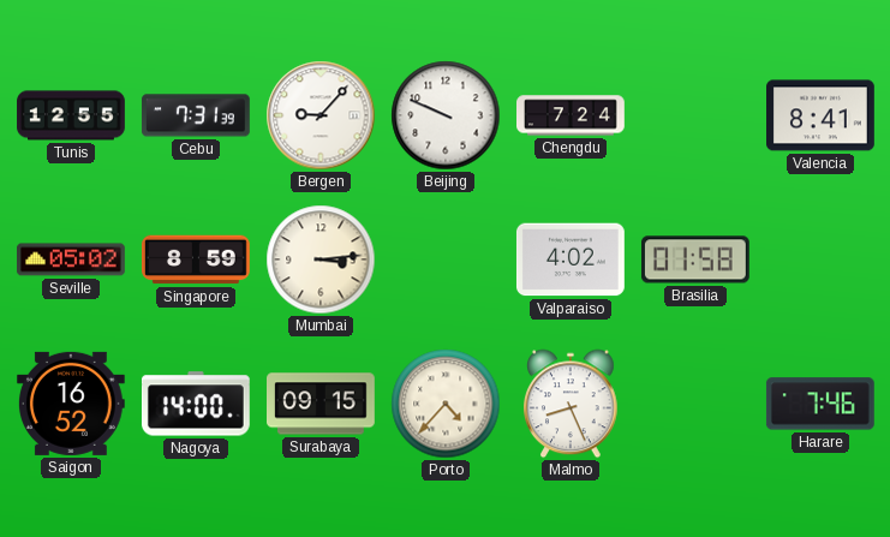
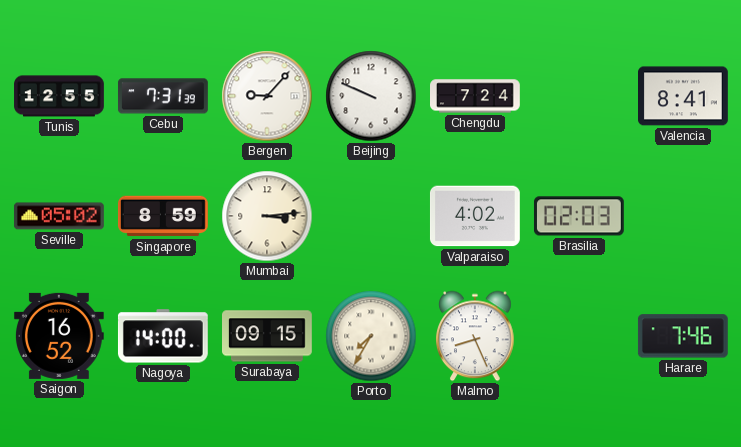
Brasilia: 01:58 -> 02:03 (579, 216)
Porto: 4:37 -> 7:35 (371, 336)
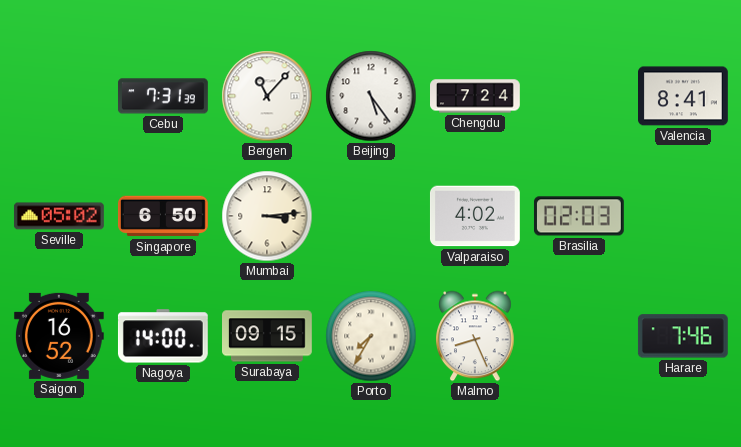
Tunis: 12:55 -> none (59, 96)
Bergen: 9:07 -> 11:07 (267, 96)
Beijing: 9:49 -> 5:24 (371, 96)
Singapore: 8:59 -> 6:50 (164, 216)
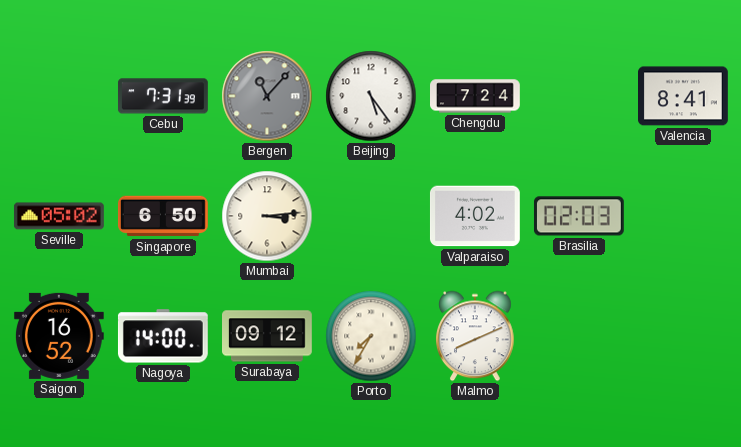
Bergen dial: white -> grey (267, 96)
Surabaya: 09:15 -> 09:12 (268, 336)
Malmo: 8:26 -> 8:11 (476, 336)
Harare: 7:46 -> none (683, 336)
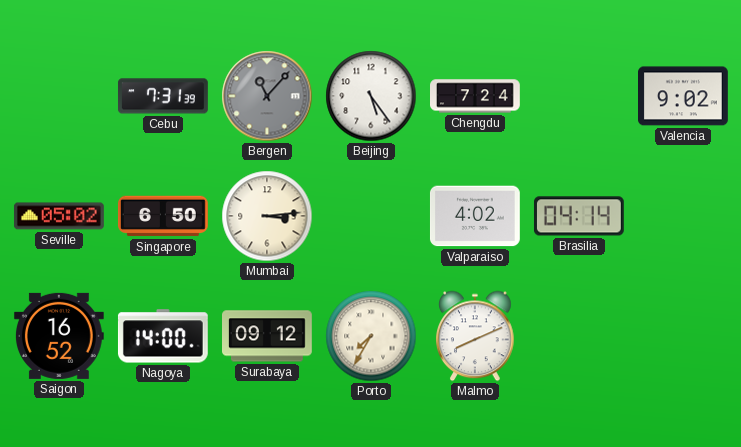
Valencia: 8:41 -> 9:02 (684, 96)
Brasilia: 02:03 -> 04:14 (579, 216)
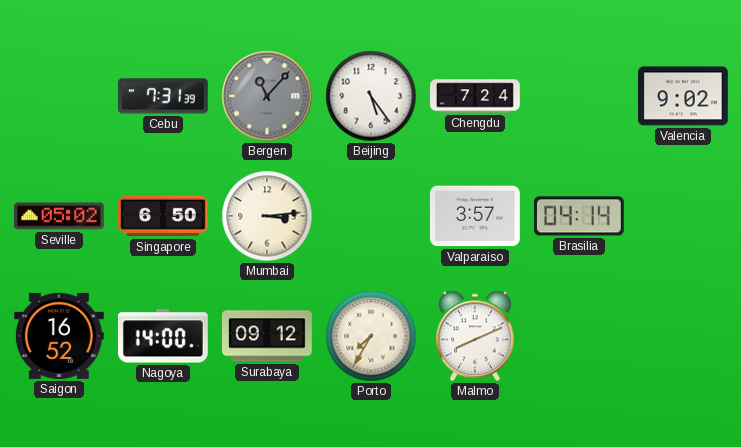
Valparaiso: 4:02 -> 3:57 (475, 216)
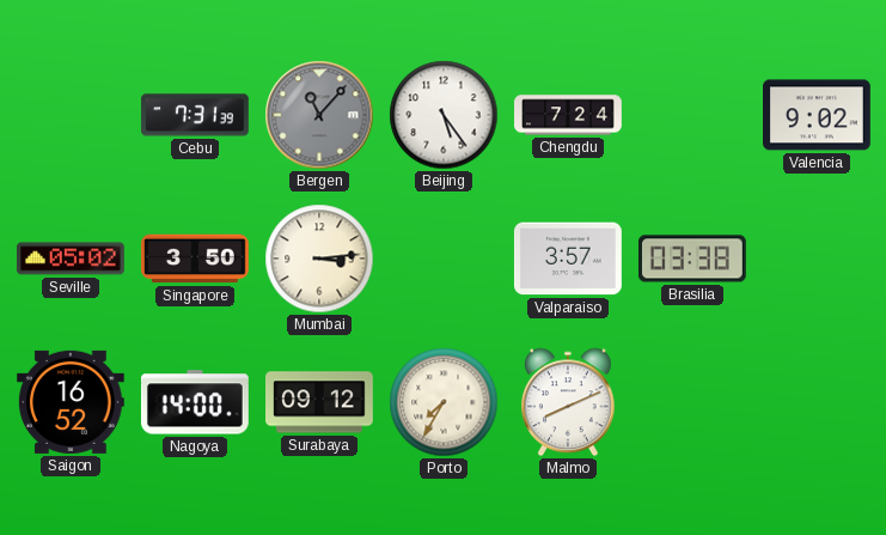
Singapore: 6:50 -> 3:50 (196, 259)
Brasilia: 04:14 -> 03:38 (692, 259)
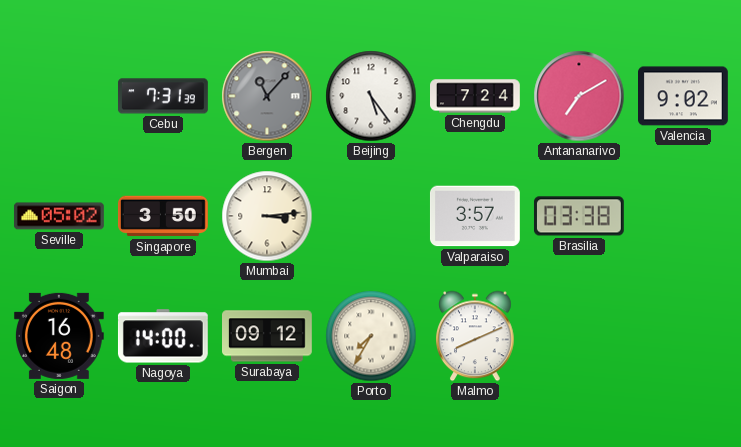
Antananarivo: none -> 7:10 (579, 96)
Saigon: 16:52 -> 16:48 (59, 336)
